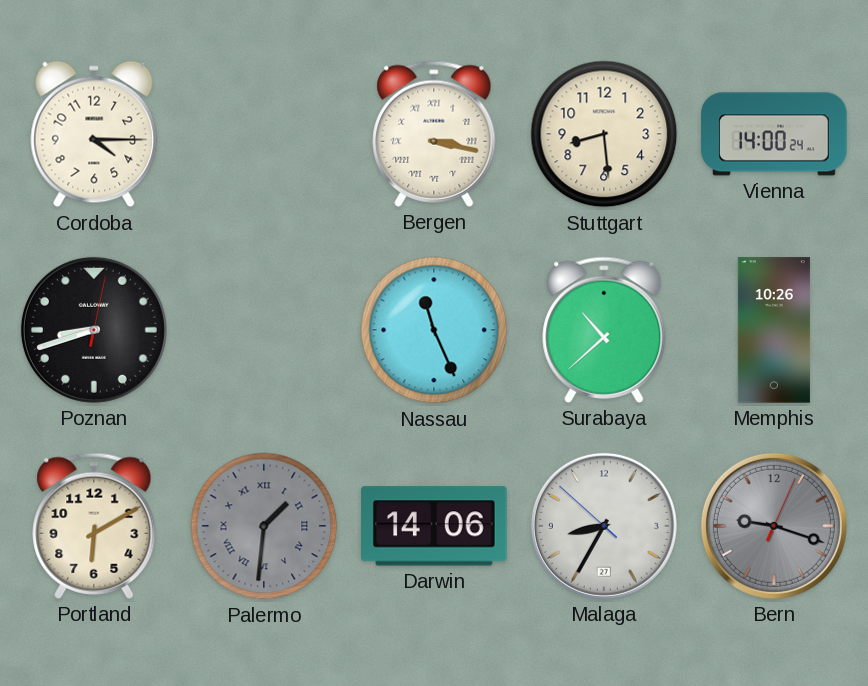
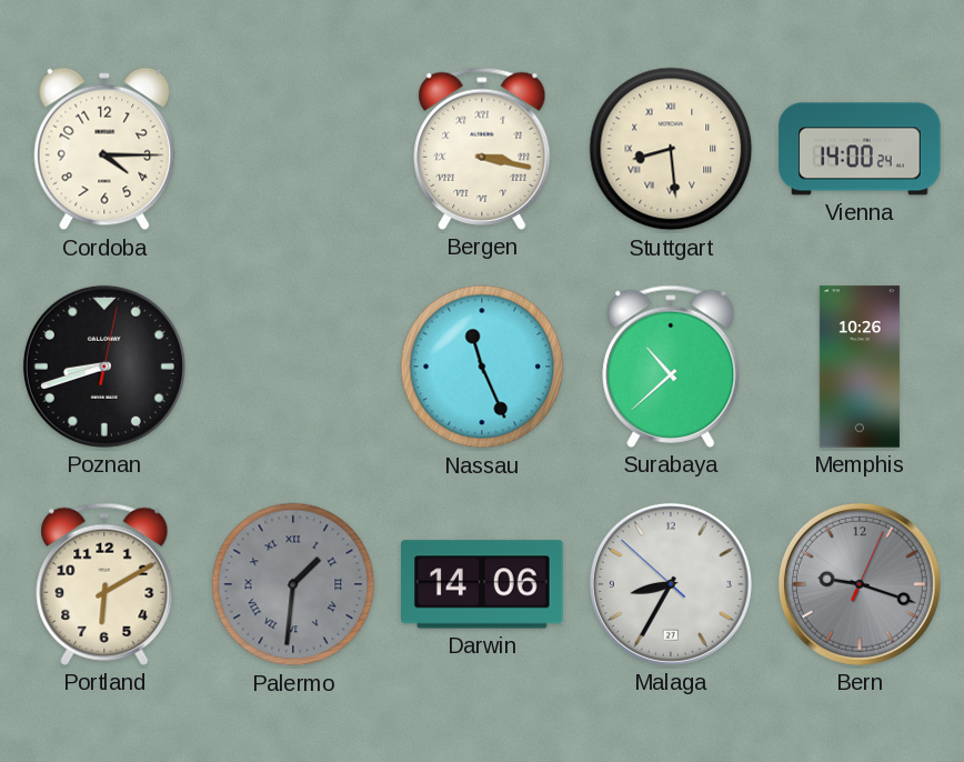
Stuttgart numerals: Arabic -> Roman (671, 149)
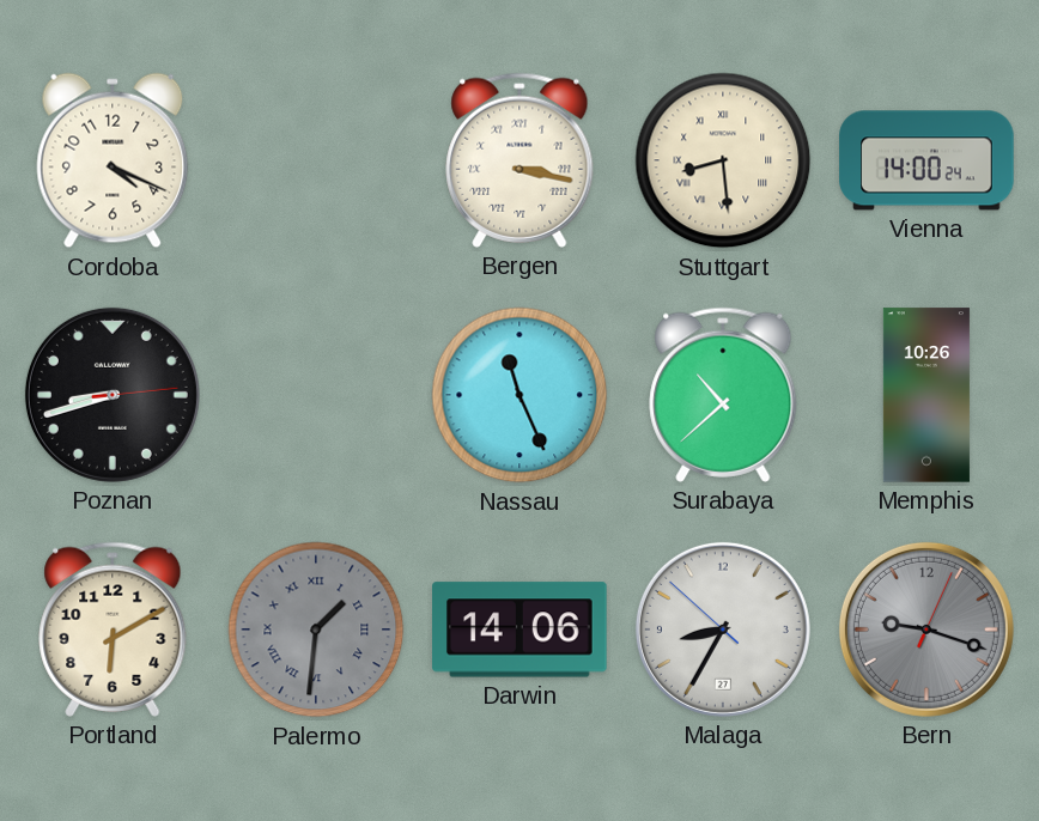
Cordoba: 4:15 -> 4:19 (113, 160)
Poznan: 8:42:02 -> 8:42:14 (113, 395)
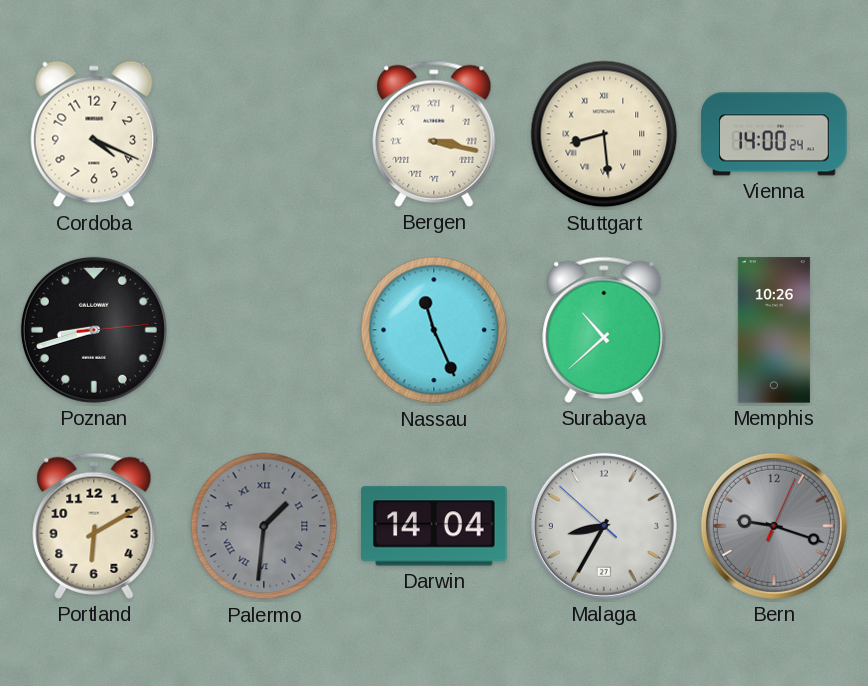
Darwin: 14:06 -> 14:04 (434, 526)
